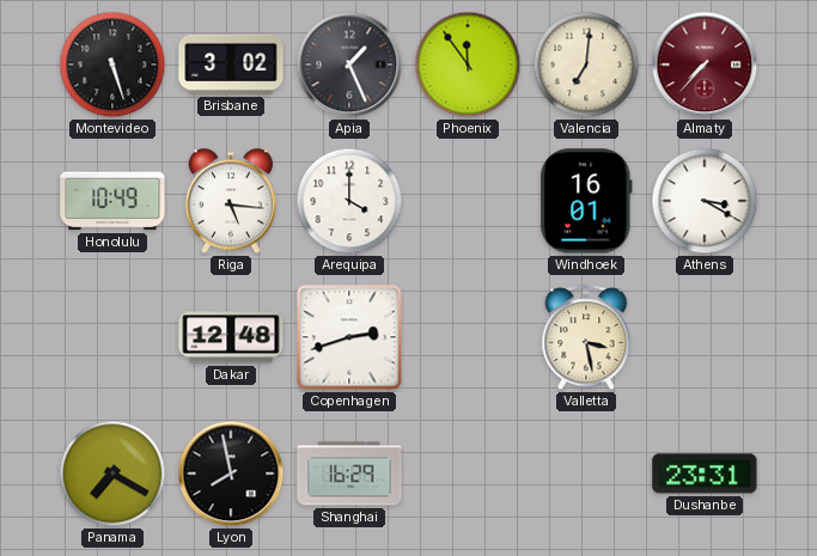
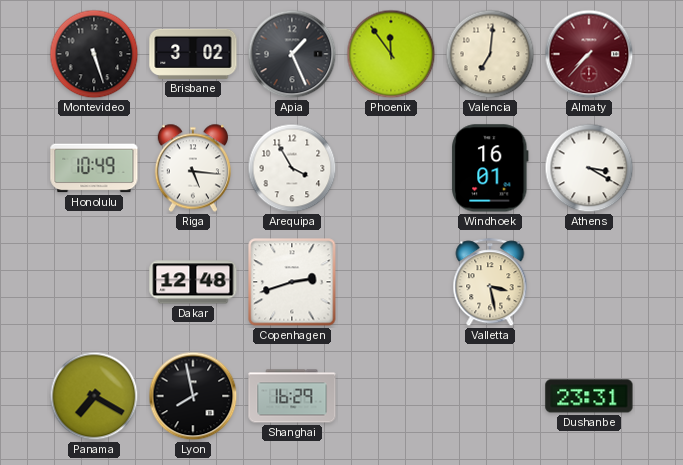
Arequipa: 4:00 -> 3:55 (292, 168)
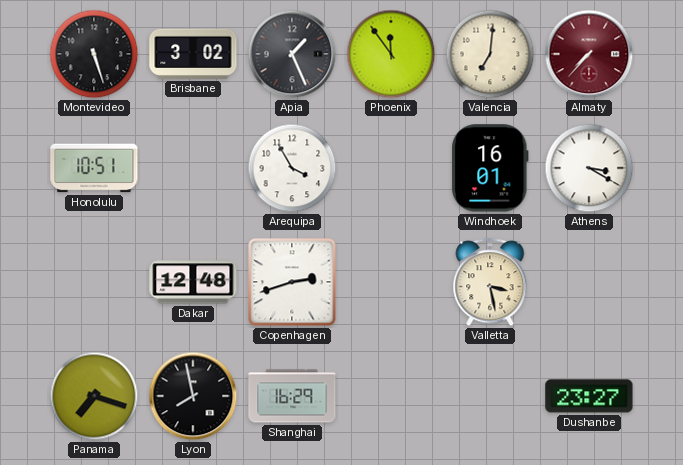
Honolulu: 10:49 -> 10:51 (94, 168)
Riga: 5:16 -> none (192, 168)
Panama: 7:20 -> 7:18 (94, 396)
Dushanbe: 23:31 -> 23:27 (589, 396)
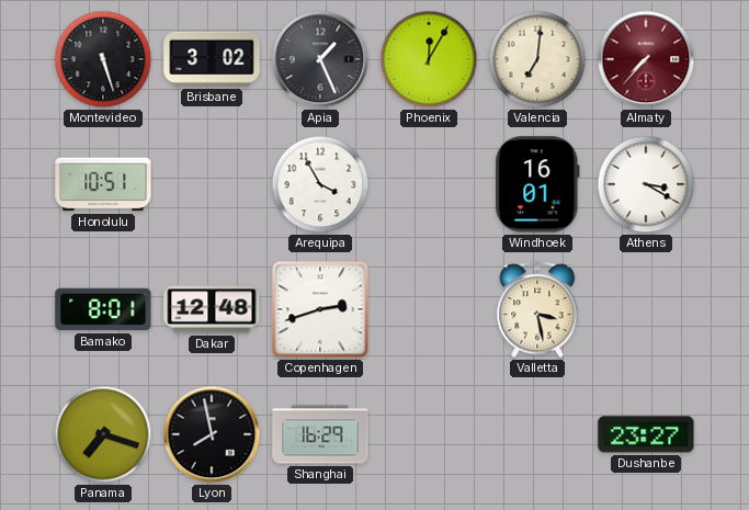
Phoenix: 11:54 -> 12:05 (429, 59)
Bamako: none -> 8:01 (103, 309)
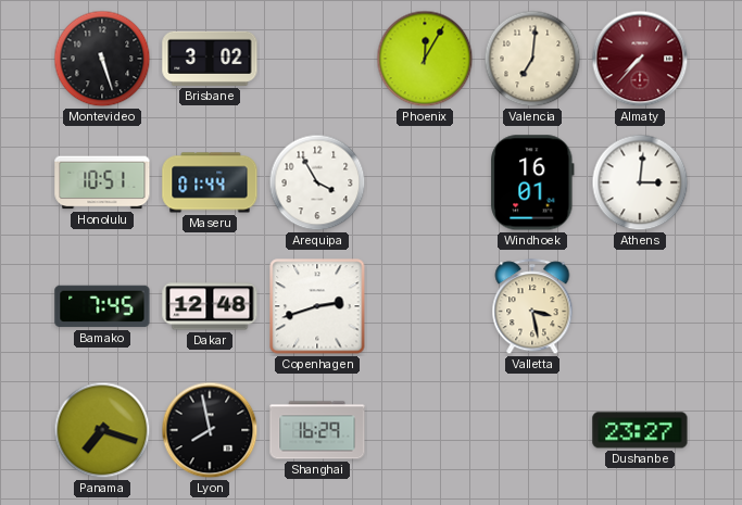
Apia: 1:26 -> none (320, 59)
Maseru: none -> 01:44 (210, 182)
Athens: 3:20 -> 3:01 (640, 182)
Bamako: 8:01 -> 7:45 (102, 306)
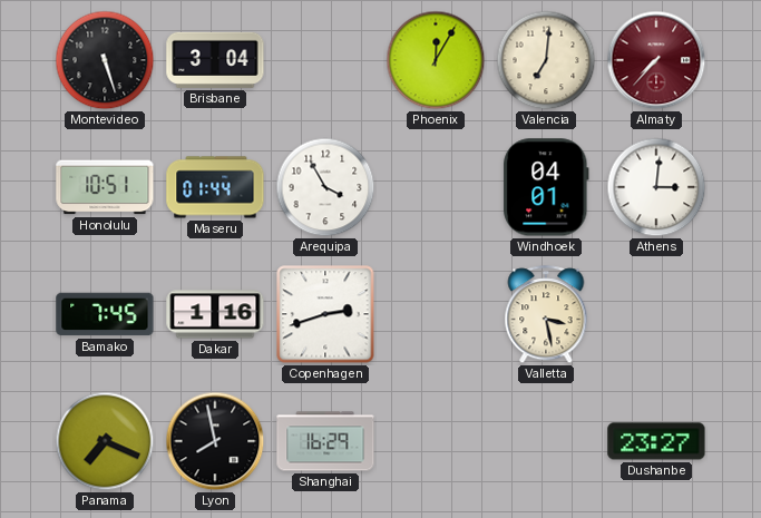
Brisbane: 3:02 -> 3:04 (215, 60)
Windhoek: 16:01 -> 04:01 (546, 187)
Dakar: 12:48 -> 1:16 (215, 314)
Panama: 7:18 -> 7:19 (105, 441)
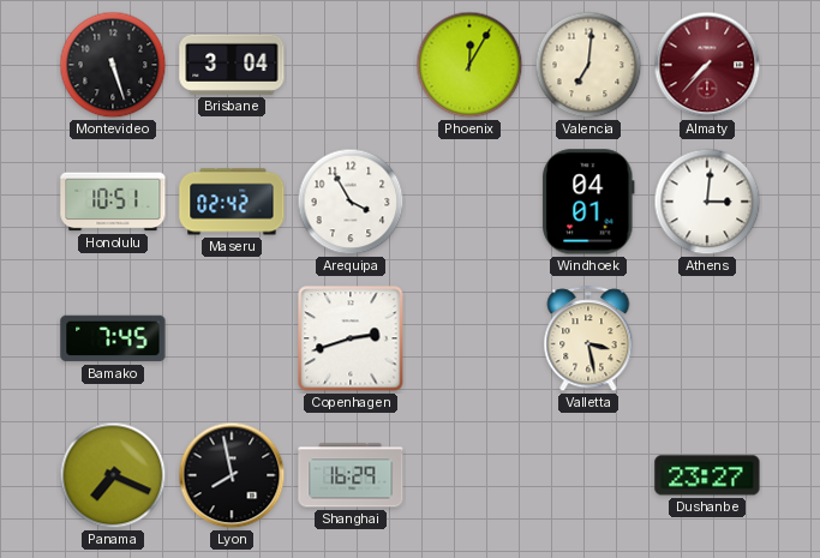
Maseru: 01:44 -> 02:42 (232, 202)
Dakar: 1:16 -> none (215, 314)
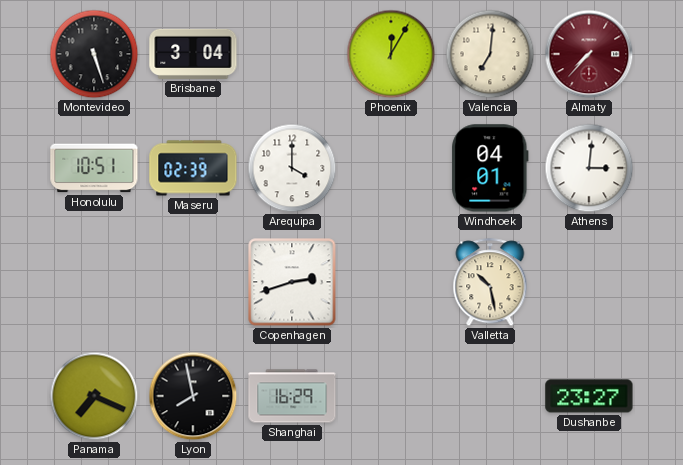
Maseru: 02:42 -> 02:39 (193, 168)
Arequipa: 3:55 -> 4:00 (292, 168)
Bamako: 7:45 -> none (113, 338)
Valletta: 3:28 -> 10:28 (490, 283)
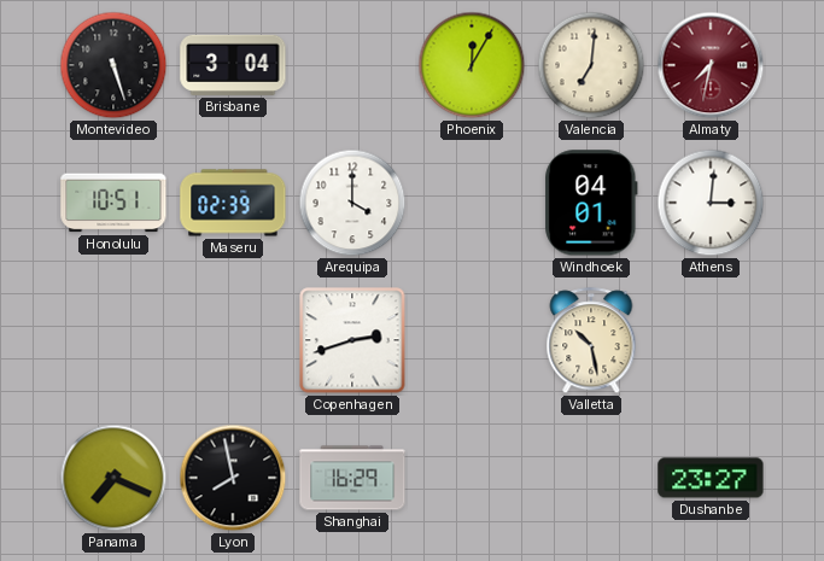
Almaty: 7:37 -> 7:32 (711, 65)
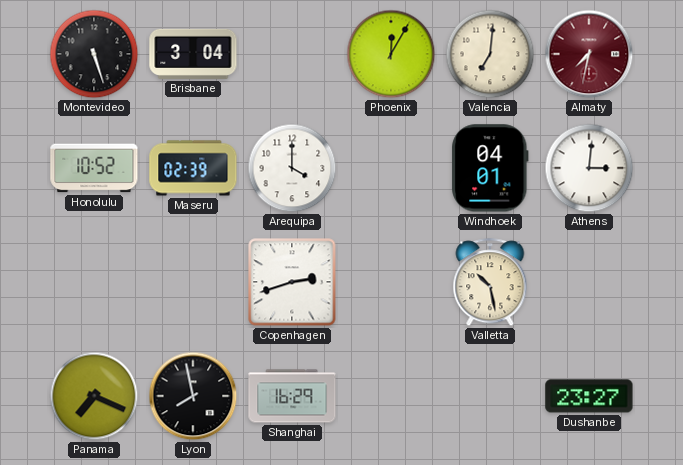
Honolulu: 10:51 -> 10:52 (94, 168)
